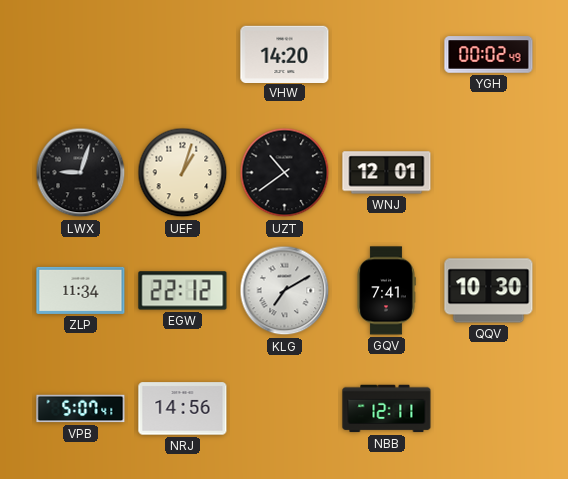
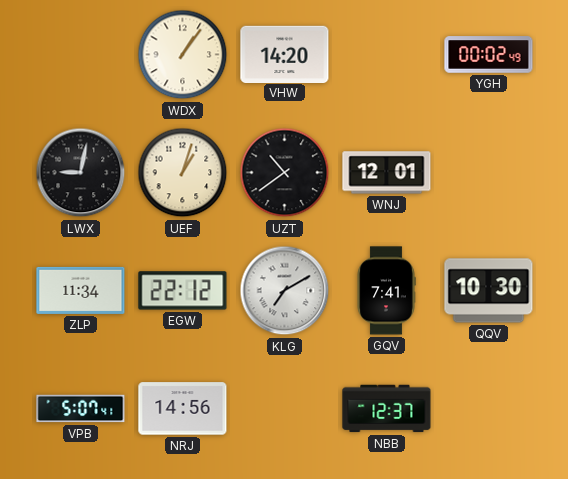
WDX: none -> 1:06 (183, 55)
LWX: 9:03 -> 9:02 (81, 173)
NBB: 12:11 -> 12:37 (387, 409)
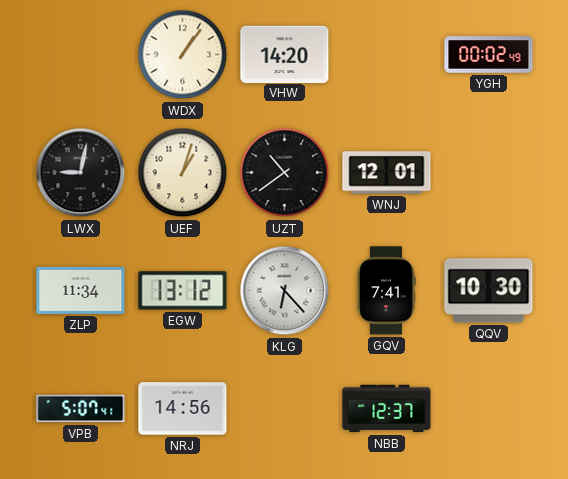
EGW: 22:12 -> 13:12 (183, 291)
KLG: 7:10 -> 6:23 (285, 291)
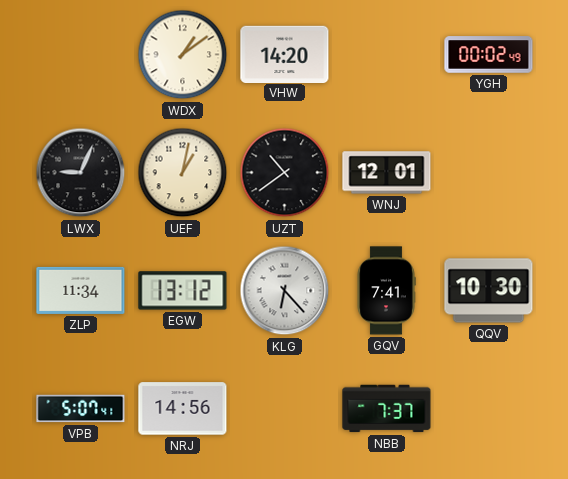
WDX: 1:06 -> 1:09 (183, 55)
LWX: 9:02 -> 9:04 (81, 173)
UEF: 1:03 -> 1:02 (183, 173)
NBB: 12:37 -> 7:37 (387, 409)
